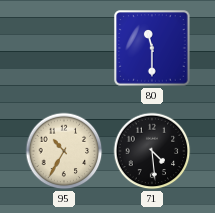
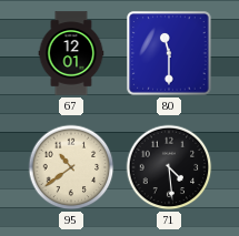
67: none -> 12:01 (71, 53)
95: 10:35 -> 10:39 (71, 167)
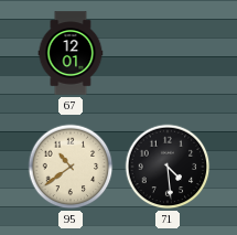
80: 11:30 -> none (169, 53)
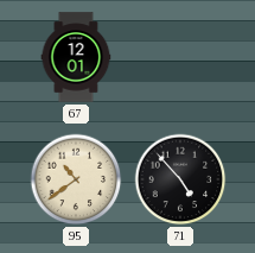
71: 4:29 -> 4:53 (180, 179)
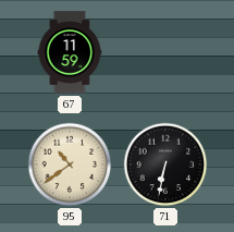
67: 12:01 -> 11:59 (70, 52)
71: 4:53 -> 6:32 (165, 164)
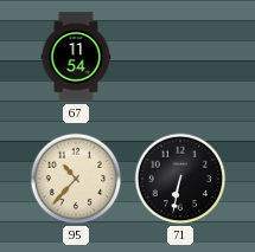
67: 11:59 -> 11:54 (76, 57)
95: 10:39 -> 10:37 (76, 179)
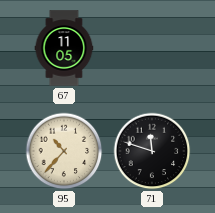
67: 11:54 -> 11:05 (64, 48)
71: 6:32 -> 11:48 (152, 151)
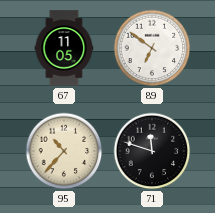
89: none -> 6:51 (152, 48)
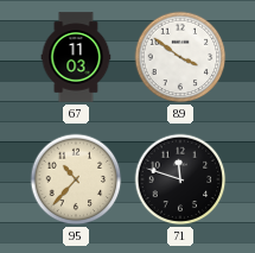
67: 11:05 -> 11:03 (76, 57)
89: 6:51 -> 3:51 (180, 57)
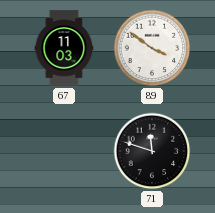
95: 10:37 -> none (76, 179)
